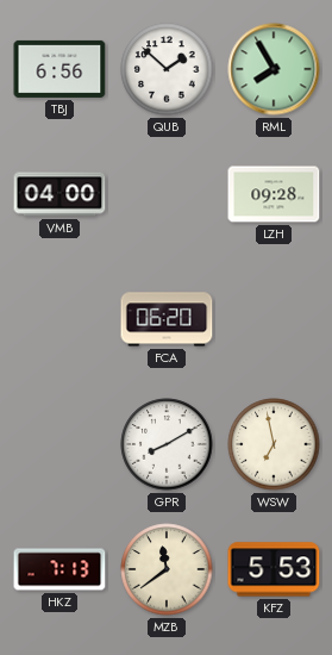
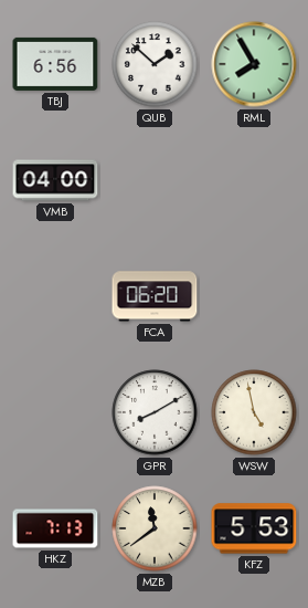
LZH: 09:28 -> none (274, 194)
WSW: 6:58 -> 4:58 (254, 412)
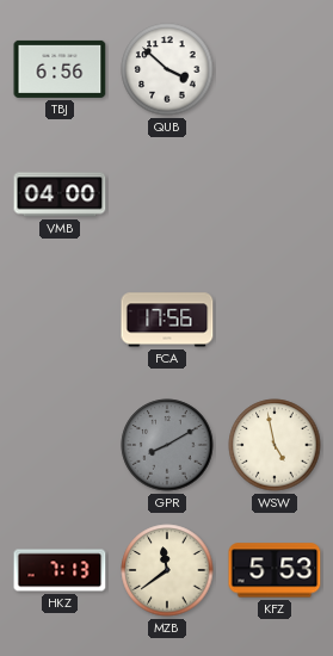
QUB: 1:52 -> 3:52 (167, 69)
RML: 7:55 -> none (254, 64)
FCA: 06:20 -> 17:56 (167, 320)
GPR dial: white -> grey (167, 445)
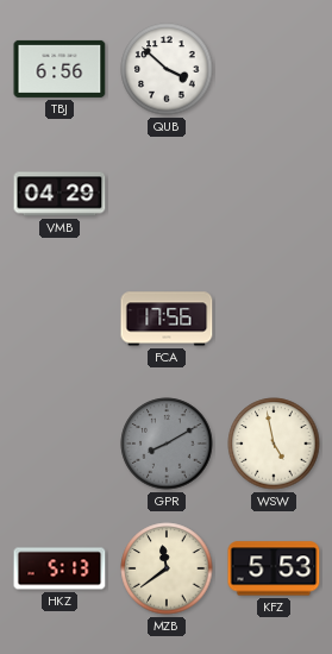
VMB: 04:00 -> 04:29 (59, 194)
HKZ: 7:13 -> 5:13 (59, 568)
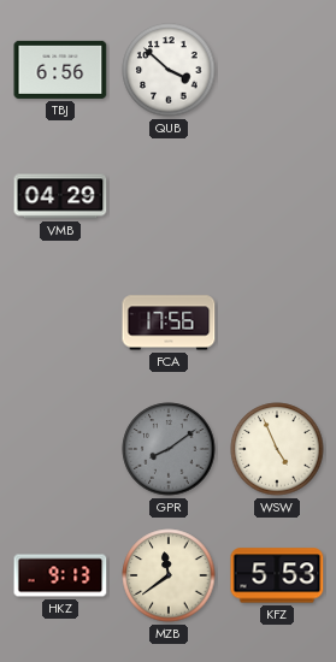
GPR: 8:10 -> 8:09 (169, 449)
WSW: 4:58 -> 4:56 (277, 449)
HKZ: 5:13 -> 9:13 (60, 575)
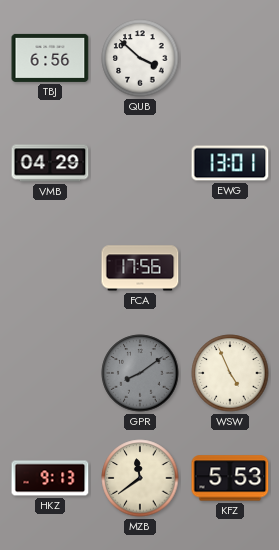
EWG: none -> 13:01 (230, 163)
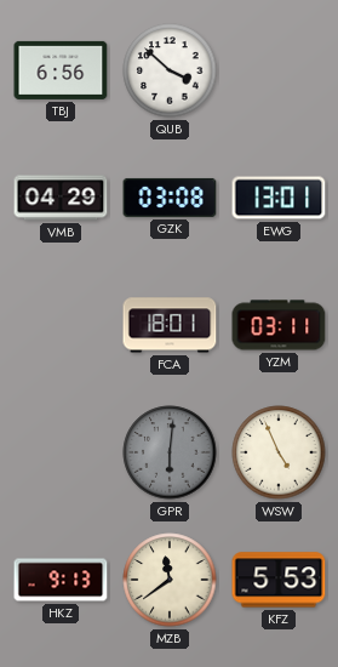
GZK: none -> 03:08 (170, 198)
FCA: 17:56 -> 18:01 (170, 325)
YZM: none -> 03:11 (279, 325)
GPR: 8:09 -> 6:01 (170, 452)
